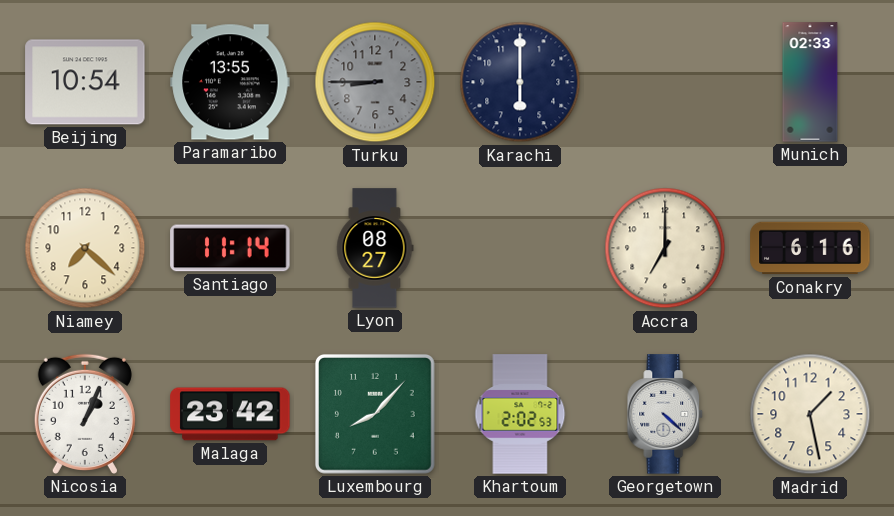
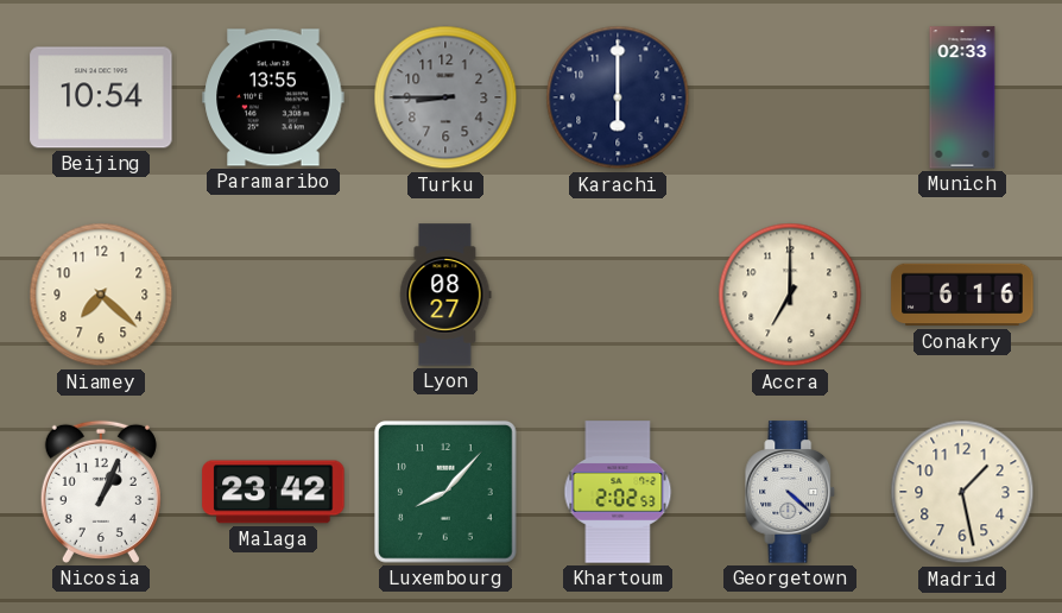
Santiago: 11:14 -> none (230, 248)
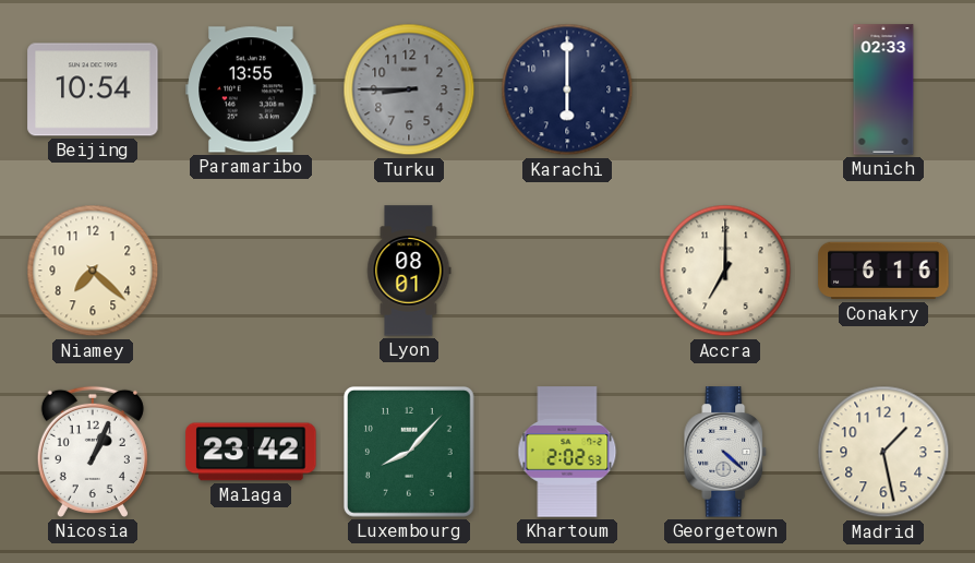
Lyon: 08:27 -> 08:01 (409, 271)
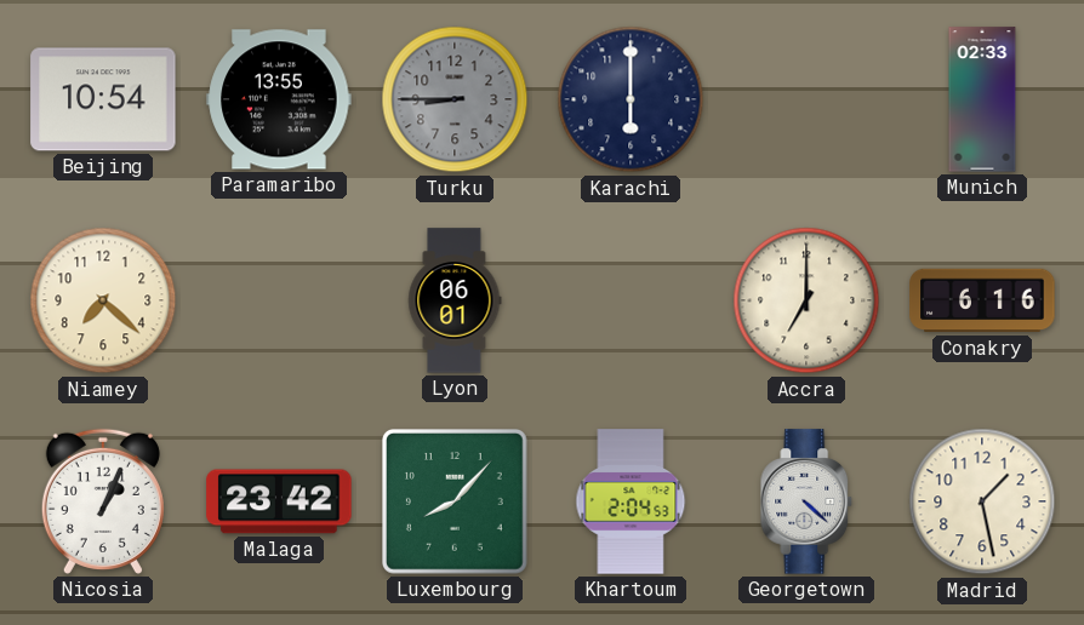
Lyon: 08:01 -> 06:01 (455, 300)
Khartoum: 2:02 -> 2:04 (631, 501)
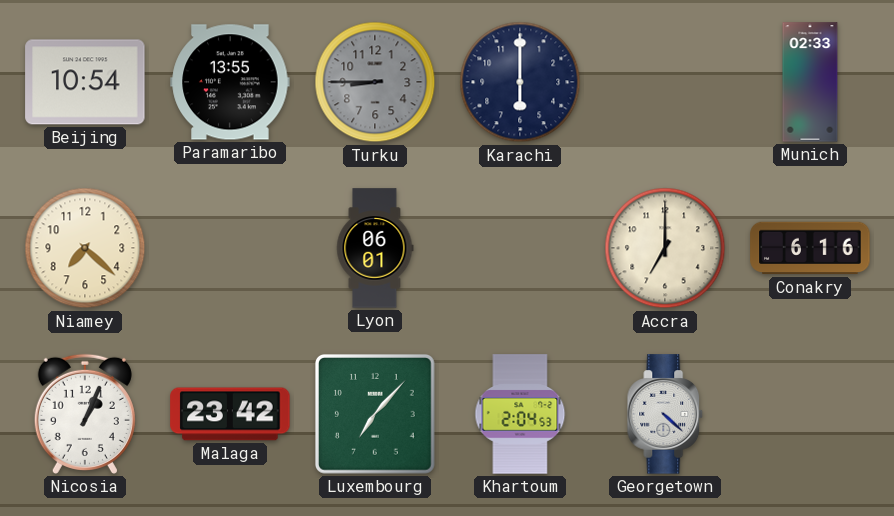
Luxembourg: 8:07 -> 7:07 (376, 415)
Madrid: 1:28 -> none (982, 501)
